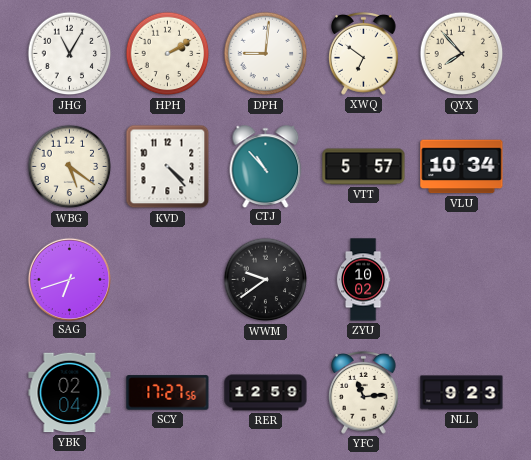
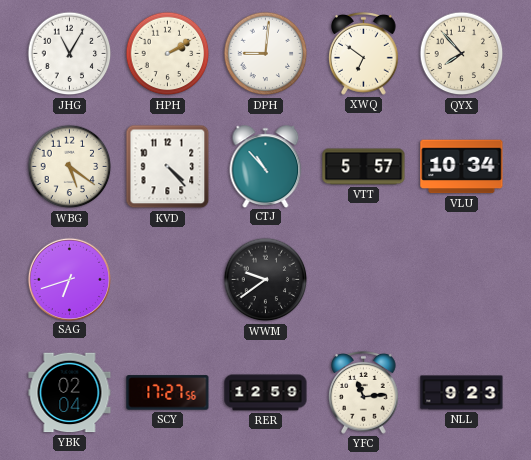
ZYU: 10:02 -> none (363, 280)
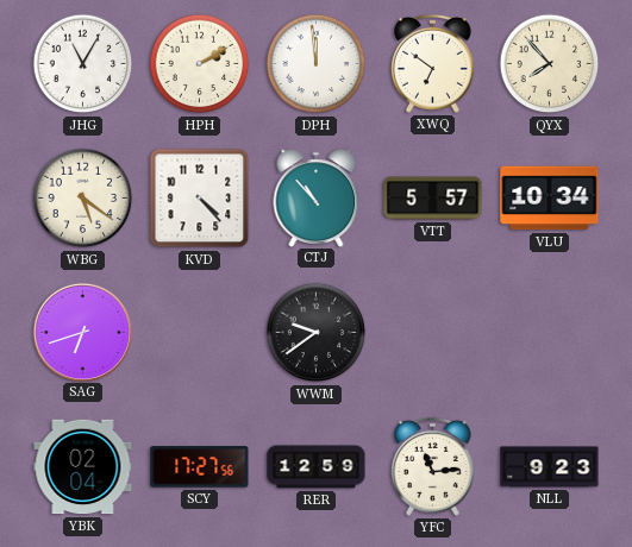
DPH: 9:01 -> 11:59 (317, 64)
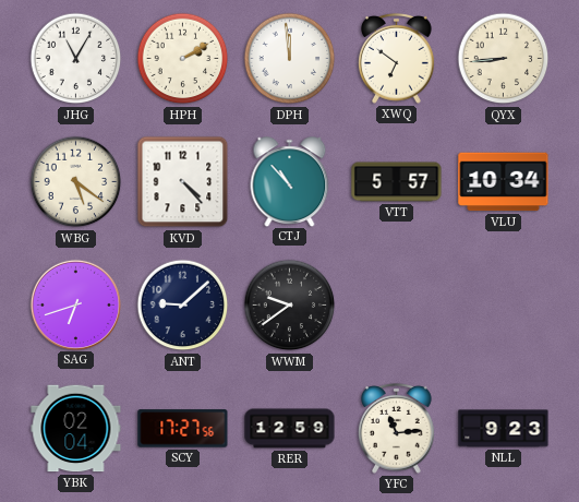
QYX: 7:53 -> 8:44 (504, 59)
ANT: none -> 9:08 (183, 306)
